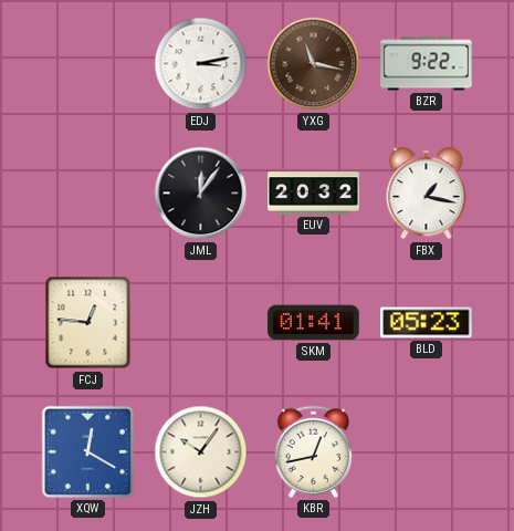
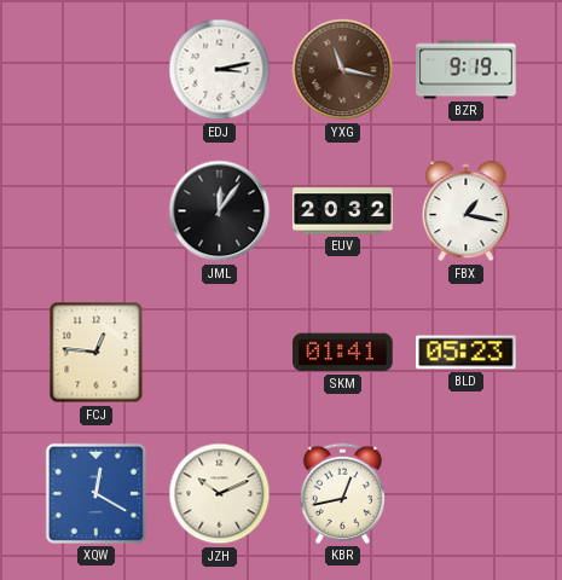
BZR: 9:22 -> 9:19 (467, 70)
JZH: 10:06 -> 10:11 (220, 494)
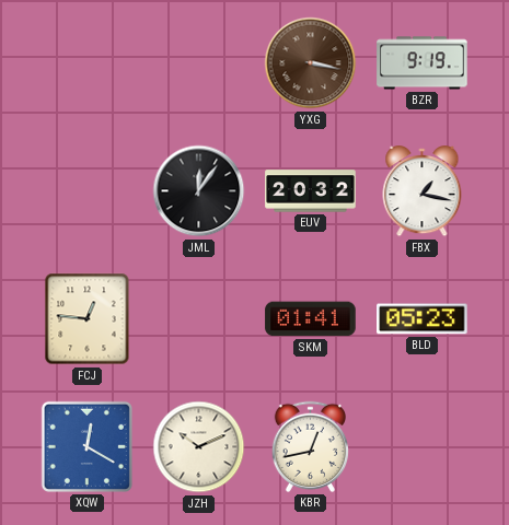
EDJ: 3:13 -> none (220, 70)
YXG: 11:17 -> 3:17 (311, 63)
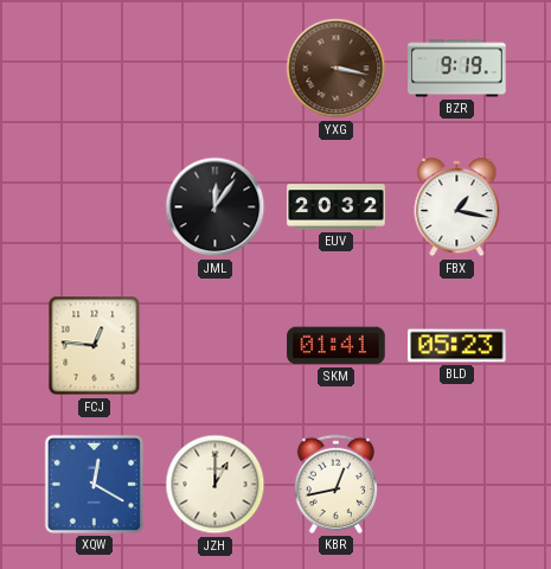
JZH: 10:11 -> 1:00 (216, 485)
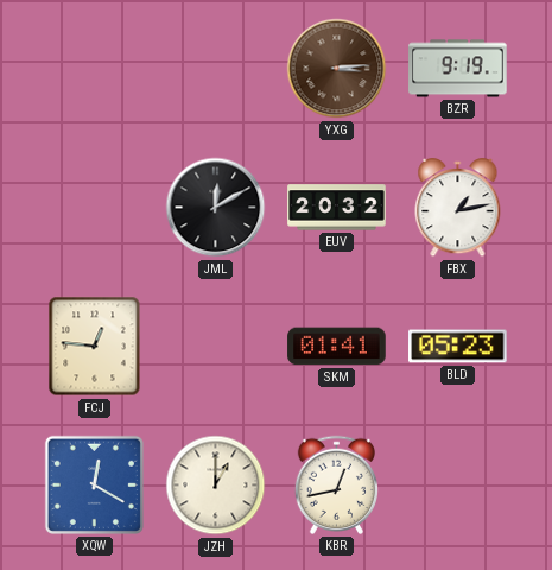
YXG: 3:17 -> 3:14 (337, 69)
JML: 12:06 -> 12:10 (216, 208)
FBX: 1:17 -> 1:13 (458, 208)
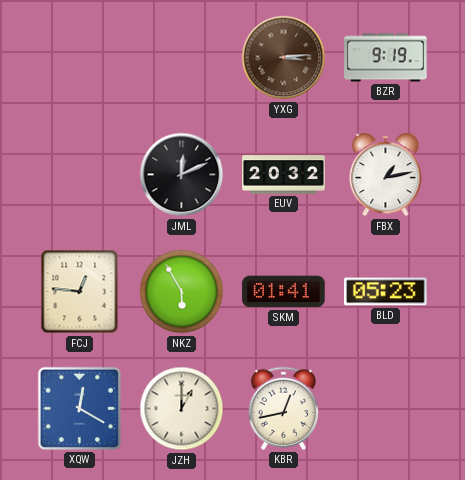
JML: 12:10 -> 12:11 (182, 175)
NKZ: none -> 5:55 (182, 292)
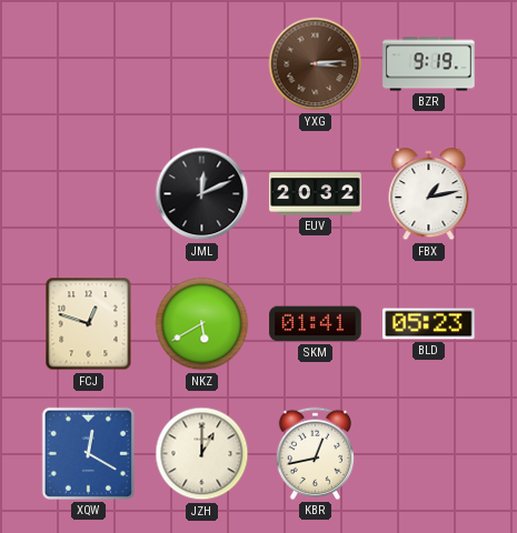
FCJ: 12:46 -> 12:48 (89, 324)
NKZ: 5:55 -> 5:40 (202, 324)
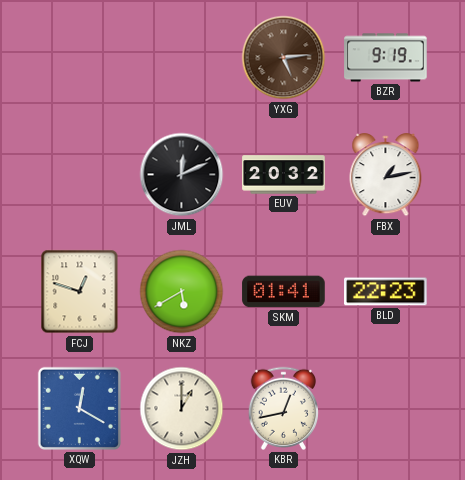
YXG: 3:14 -> 5:14 (284, 58)
BLD: 05:23 -> 22:23 (386, 292)
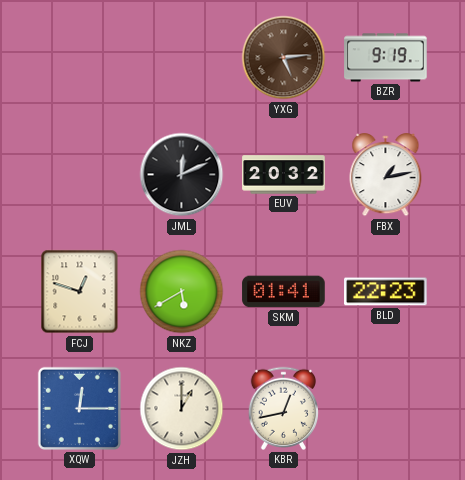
XQW: 12:20 -> 12:15 (79, 408)
